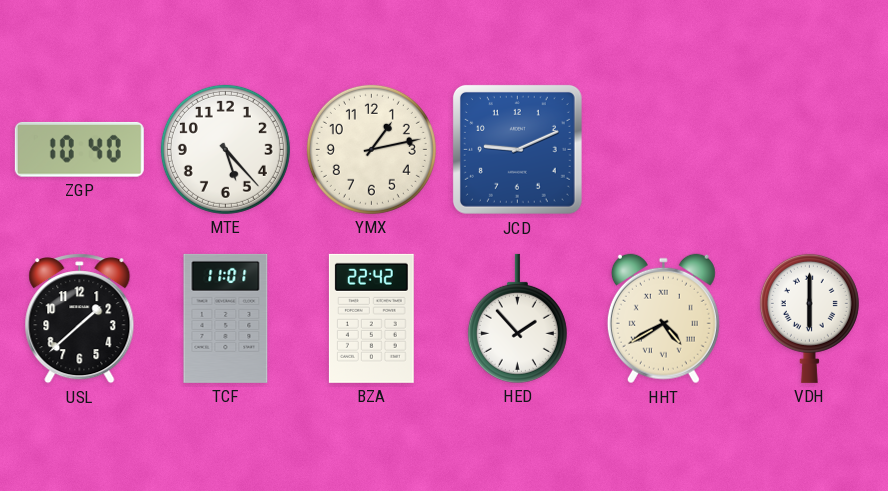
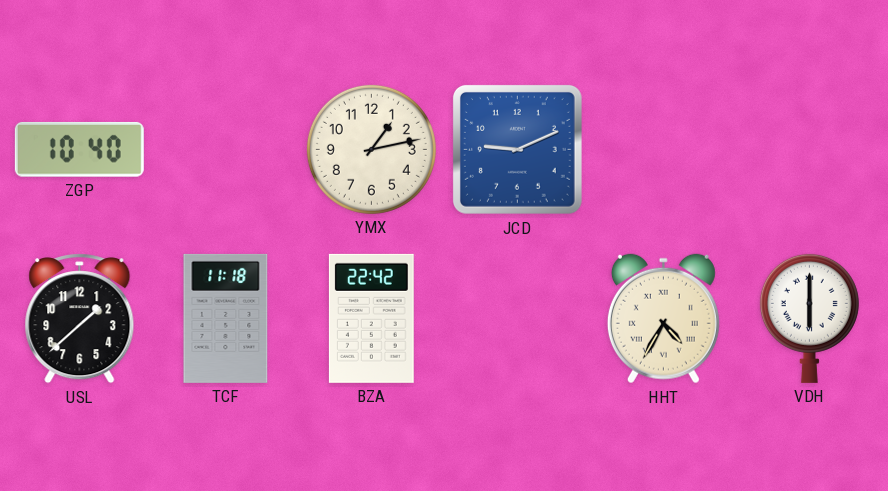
MTE: 5:23 -> none (225, 149)
TCF: 11:01 -> 11:18 (226, 318)
HED: 1:53 -> none (517, 318)
HHT: 4:40 -> 4:35 (663, 319)
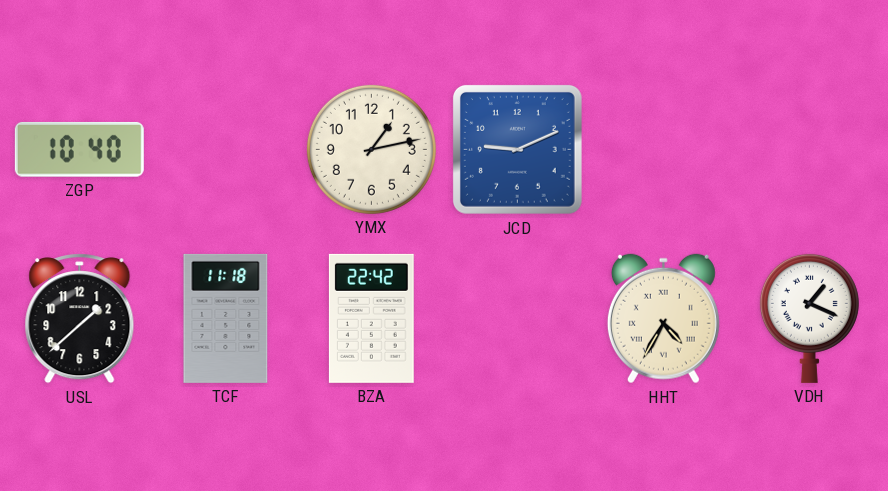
VDH: 6:00 -> 1:19 (809, 318)
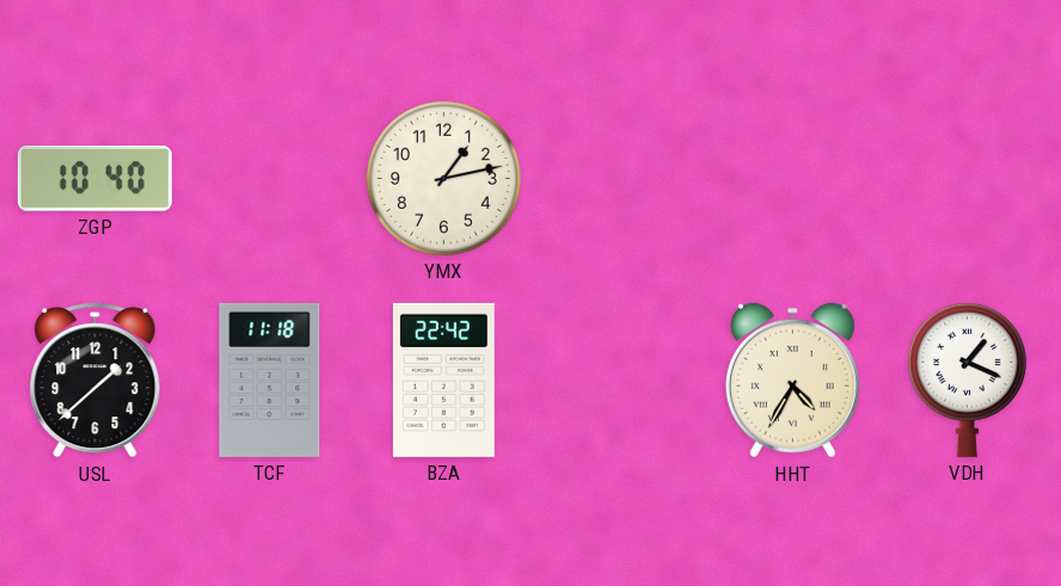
JCD: 9:11 -> none (517, 149)
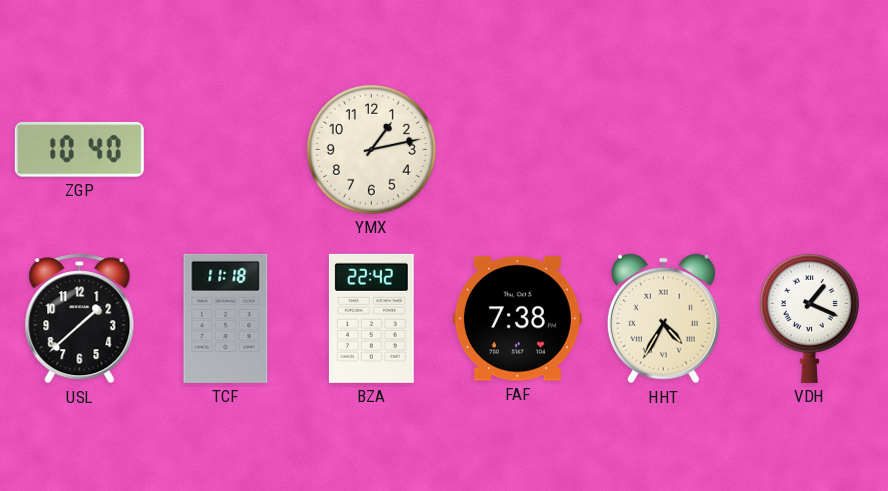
FAF: none -> 7:38 (517, 319)
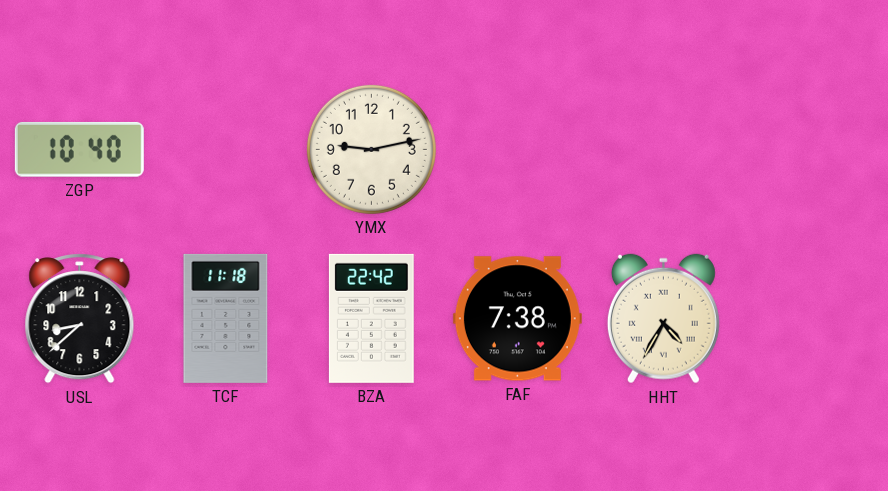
YMX: 1:13 -> 9:13 (371, 149)
USL: 1:38 -> 8:38 (80, 319)
VDH: 1:19 -> none (809, 318)
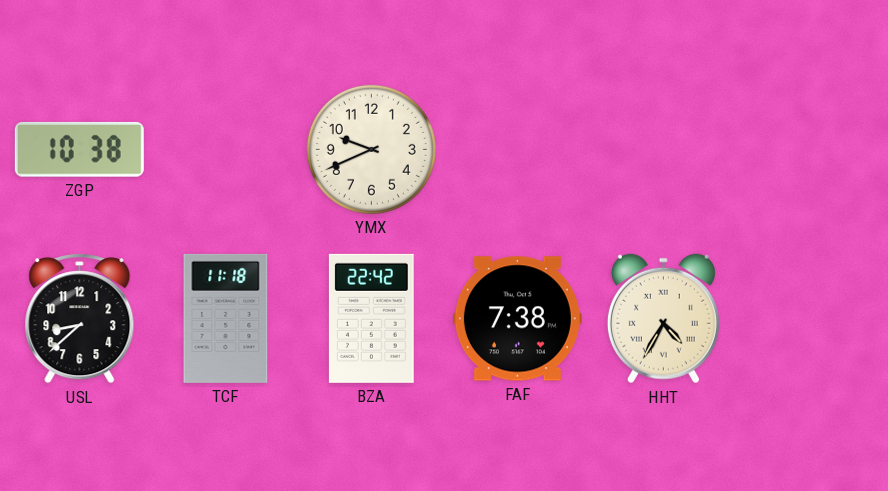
ZGP: 10:40 -> 10:38 (79, 149)
YMX: 9:13 -> 9:41 (371, 149)
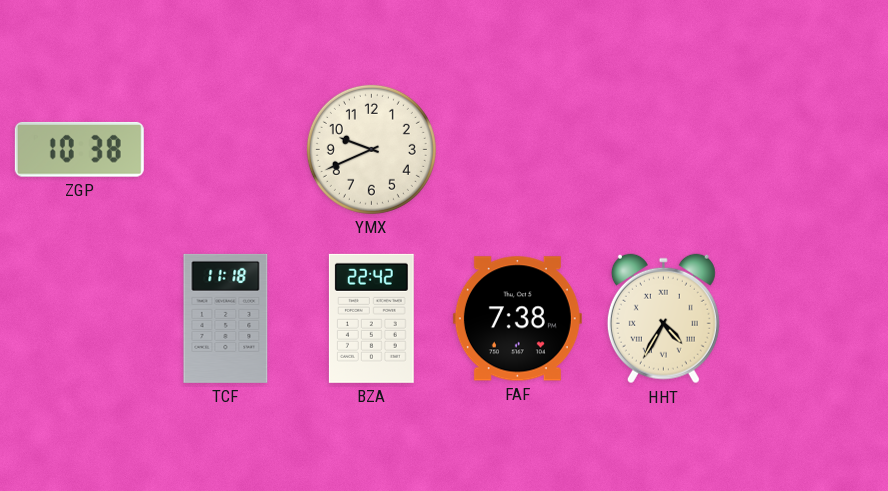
USL: 8:38 -> none (80, 319)
